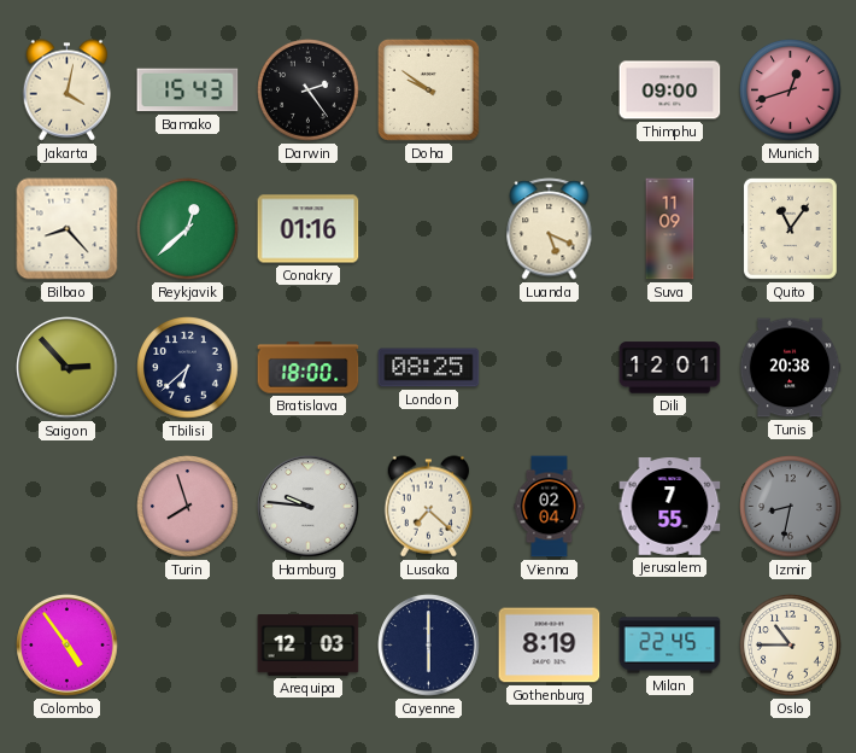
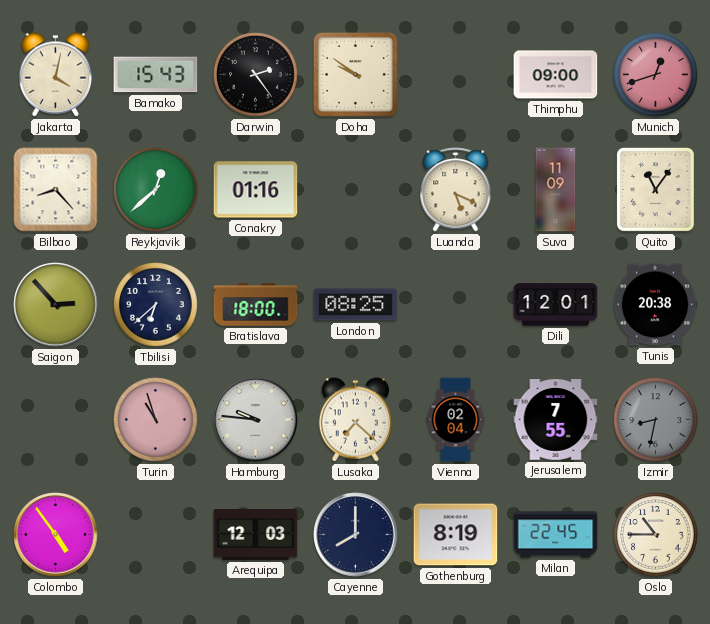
Turin: 7:57 -> 10:57 (156, 420)
Cayenne: 6:00 -> 8:00 (356, 535)
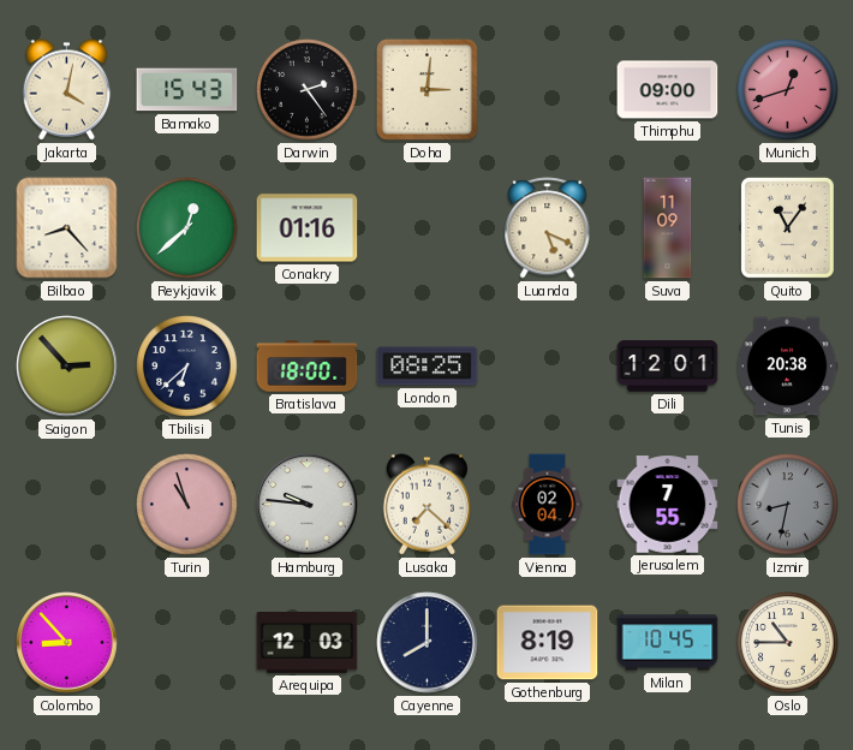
Doha: 9:51 -> 3:01 (426, 89)
Colombo: 4:54 -> 8:53 (67, 643)
Milan: 22:45 -> 10:45 (668, 643)
